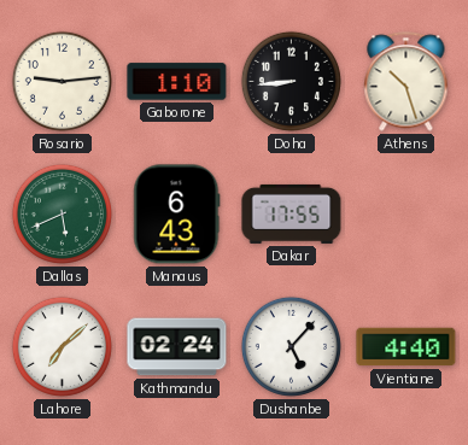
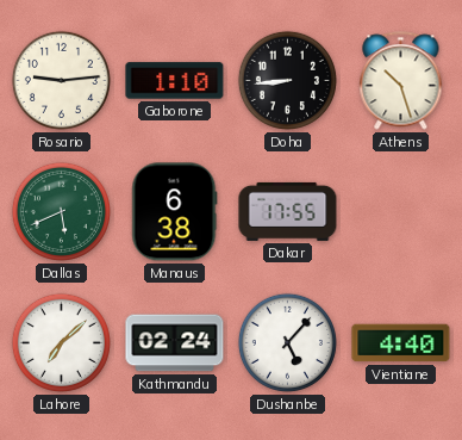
Manaus: 6:43 -> 6:38 (175, 212)
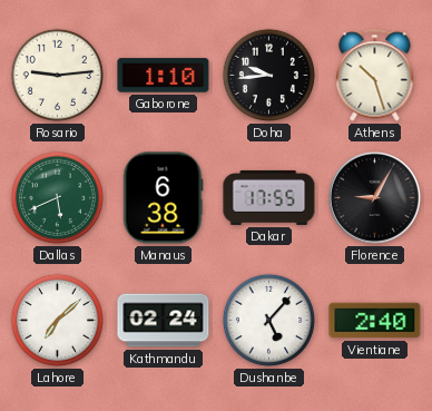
Doha: 8:44 -> 9:44 (268, 75)
Florence: none -> 9:05 (374, 197)
Vientiane: 4:40 -> 2:40 (375, 321)
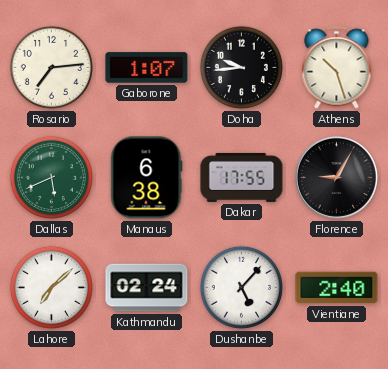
Rosario: 9:14 -> 7:14 (51, 67)
Gaborone: 1:10 -> 1:07 (147, 68)
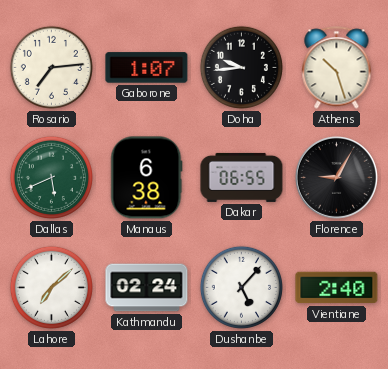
Dakar: 17:55 -> 06:55 (242, 177)
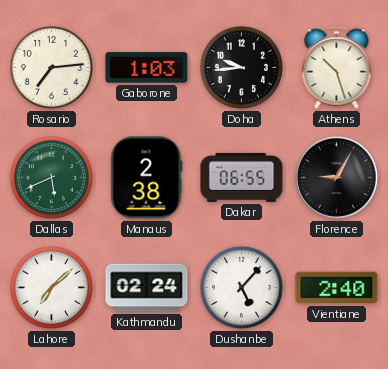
Gaborone: 1:07 -> 1:03 (147, 68)
Manaus: 6:38 -> 2:38 (147, 178)
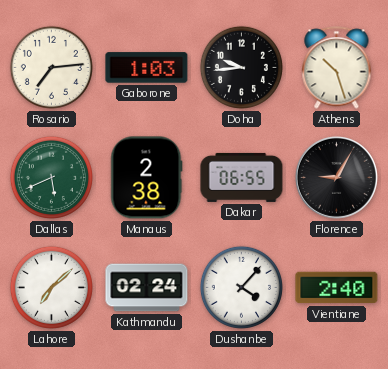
Dushanbe: 5:07 -> 4:07 (241, 287)
